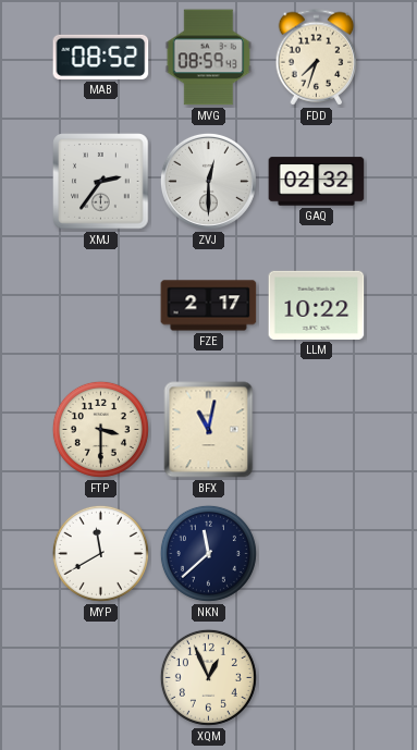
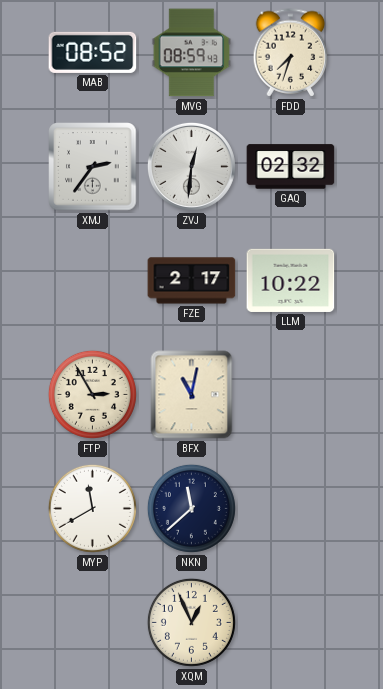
ZVJ: 12:30 -> 12:31 (191, 166)
FTP: 3:30 -> 2:55 (92, 394)
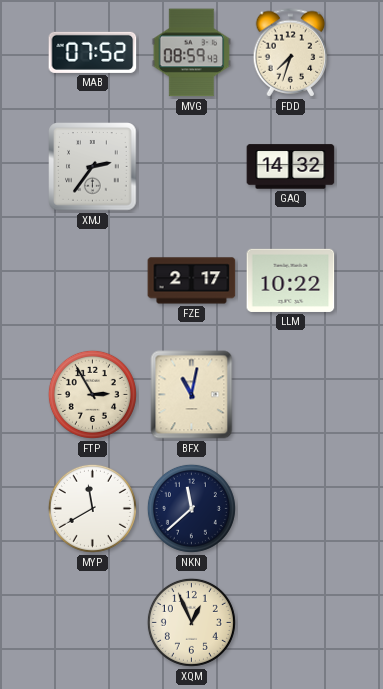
MAB: 08:52 -> 07:52 (93, 52)
ZVJ: 12:31 -> none (191, 166)
GAQ: 02:32 -> 14:32 (291, 167)
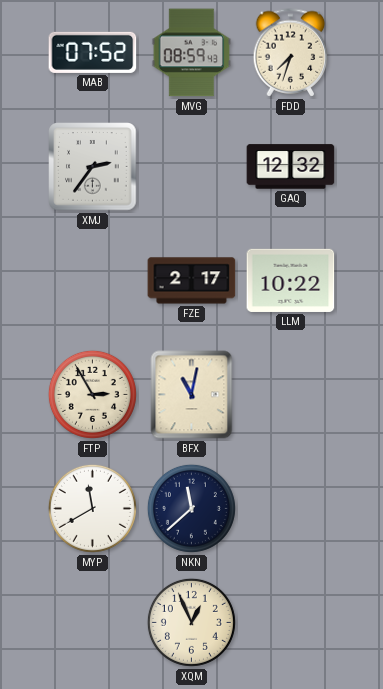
GAQ: 14:32 -> 12:32 (291, 167)
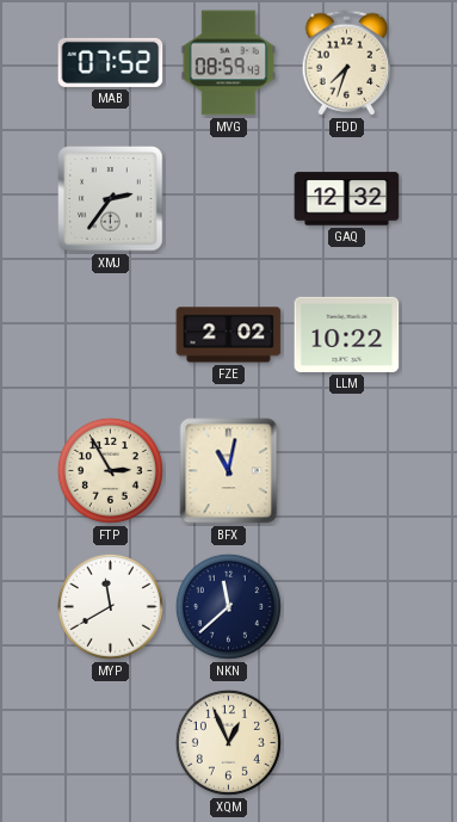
FZE: 2:17 -> 2:02 (229, 335)
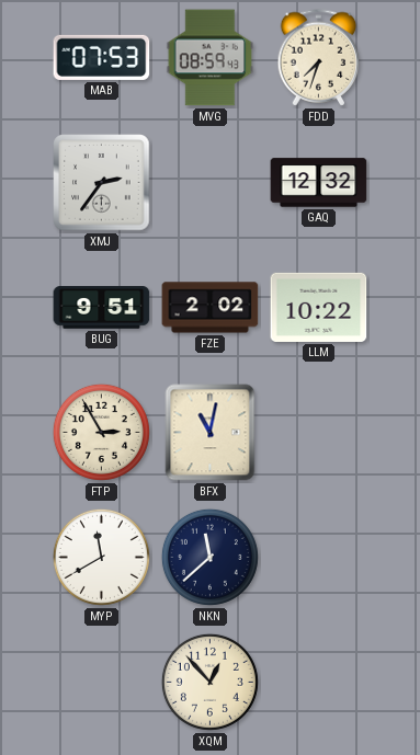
MAB: 07:52 -> 07:53 (102, 57)
BUG: none -> 9:51 (102, 308)
XQM: 12:56 -> 12:53 (209, 682)
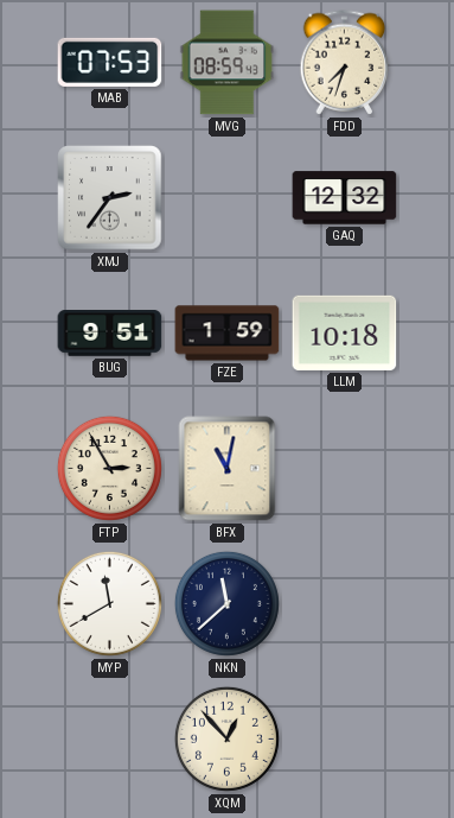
FZE: 2:02 -> 1:59 (228, 334)
LLM: 10:22 -> 10:18 (345, 332)
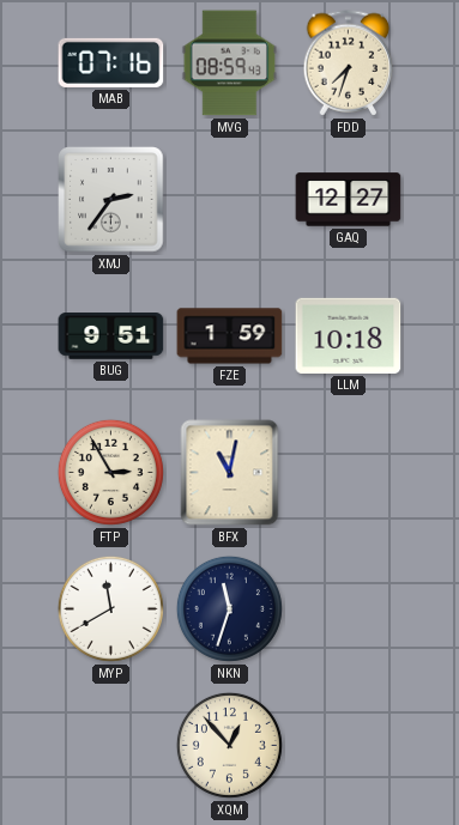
MAB: 07:53 -> 07:16 (111, 62)
GAQ: 12:32 -> 12:27 (349, 200)
NKN: 11:38 -> 11:33 (229, 608)
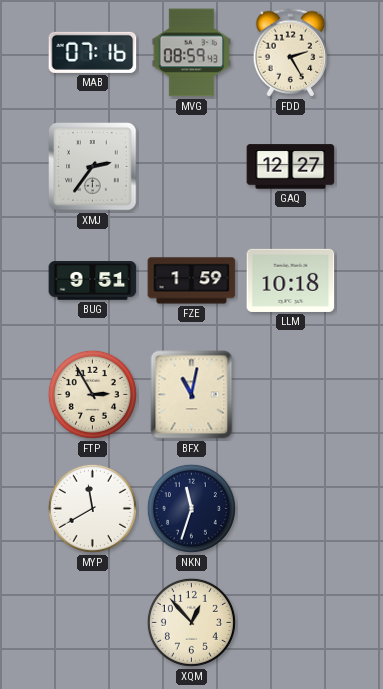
FDD: 7:33 -> 2:25 (291, 53)
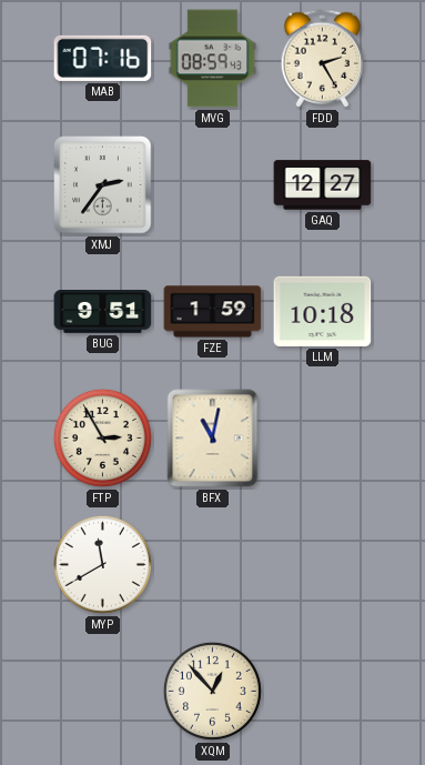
NKN: 11:33 -> none (191, 508)
